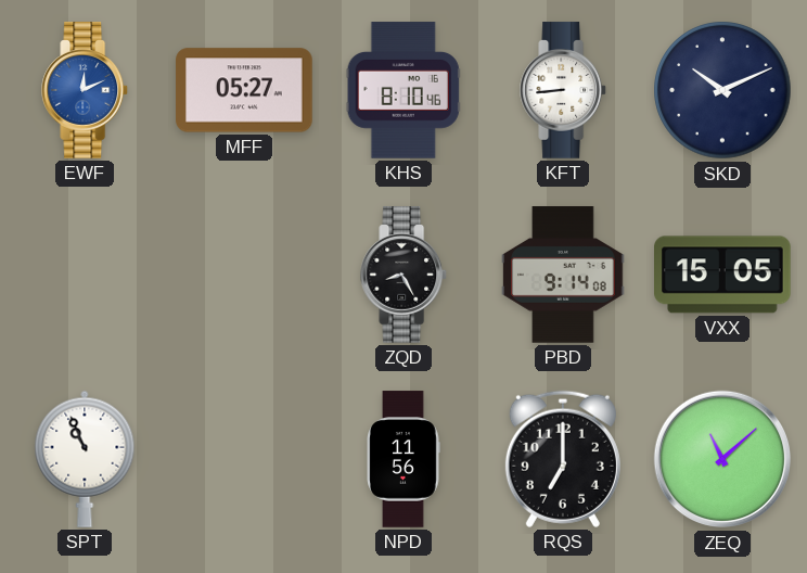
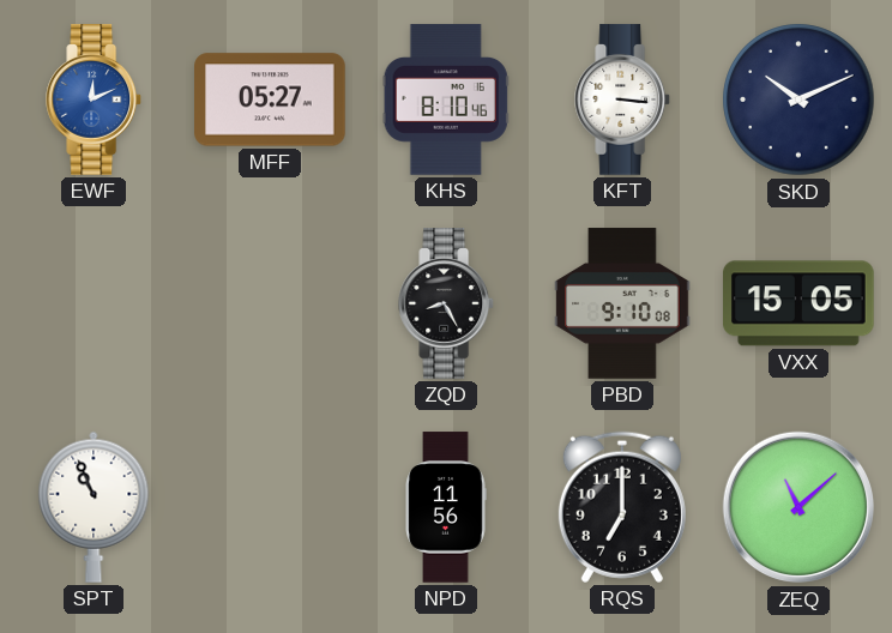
KFT: 8:44 -> 3:16 (623, 100)
PBD: 9:14 -> 9:10 (622, 303)
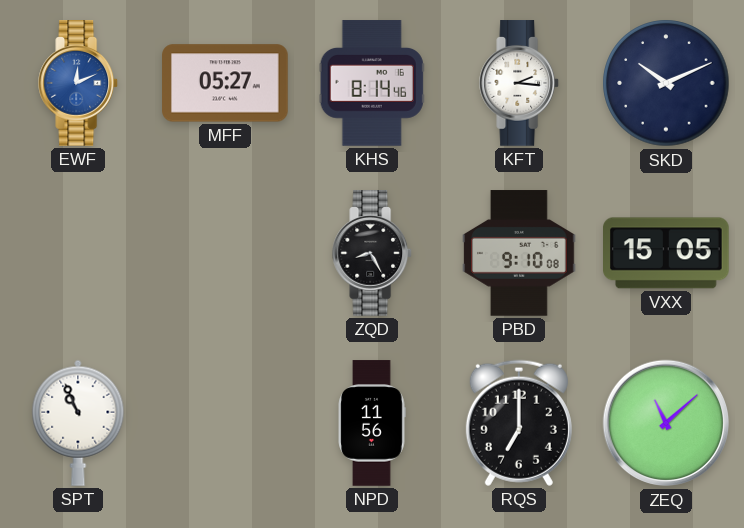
KHS: 8:10 -> 8:14 (372, 83)
KFT: 3:16 -> 2:16 (520, 83)
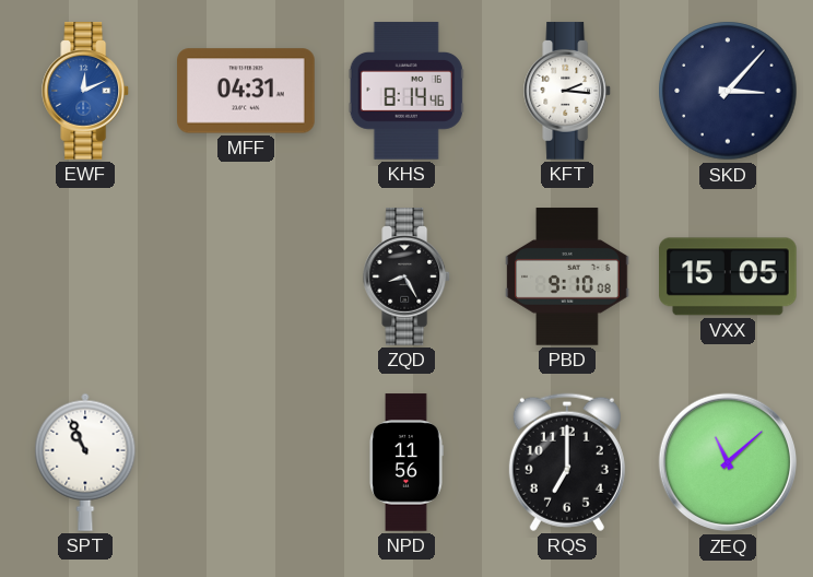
MFF: 05:27 -> 04:31 (246, 91)
SKD: 10:11 -> 3:07 (728, 91)
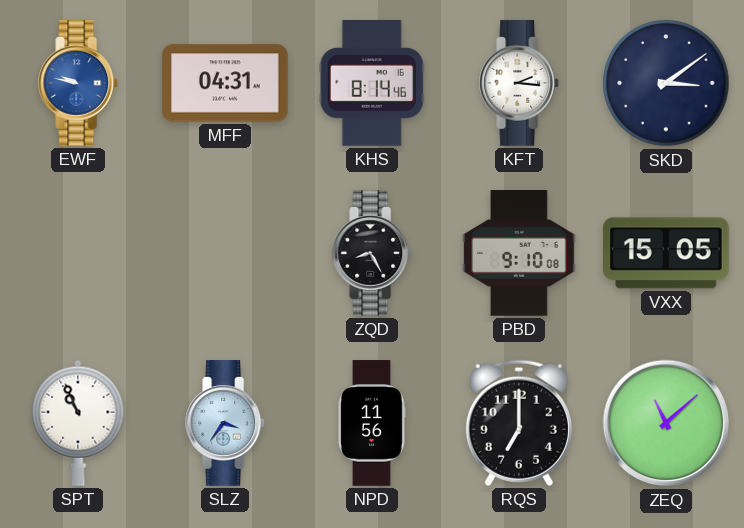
EWF: 12:11 -> 9:47 (79, 83)
SKD: 3:07 -> 3:09 (666, 83)
SLZ: none -> 3:36 (226, 423)
